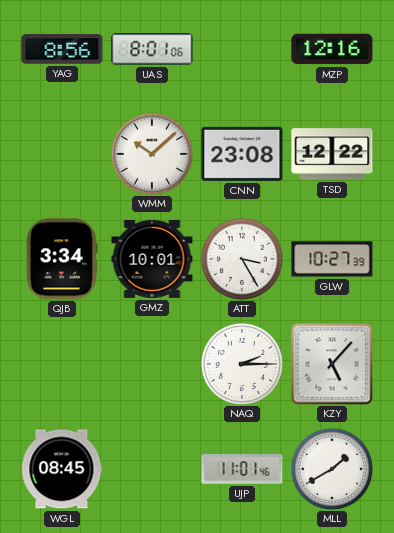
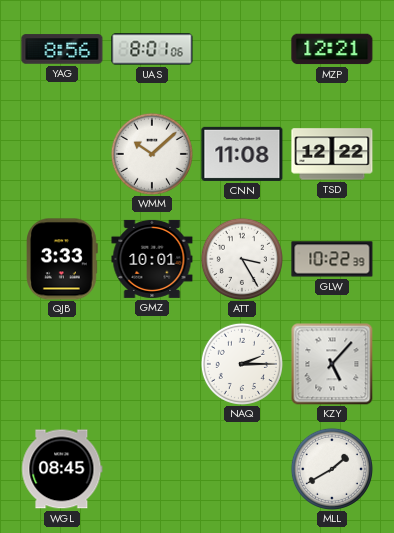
MZP: 12:16 -> 12:21 (332, 49)
CNN: 23:08 -> 11:08 (242, 154)
QJB: 3:34 -> 3:33 (63, 259)
GLW: 10:27 -> 10:22 (332, 259)
UJP: 11:01 -> none (242, 470)
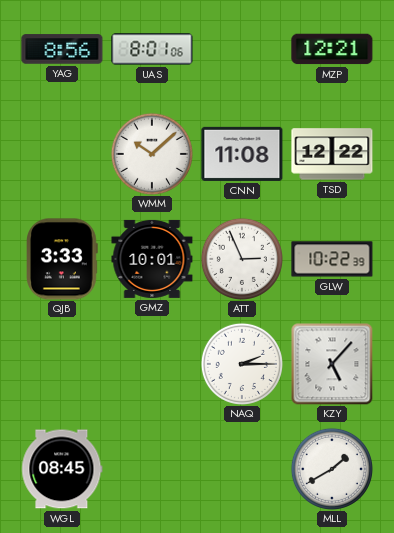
ATT: 3:25 -> 2:56 (242, 259)
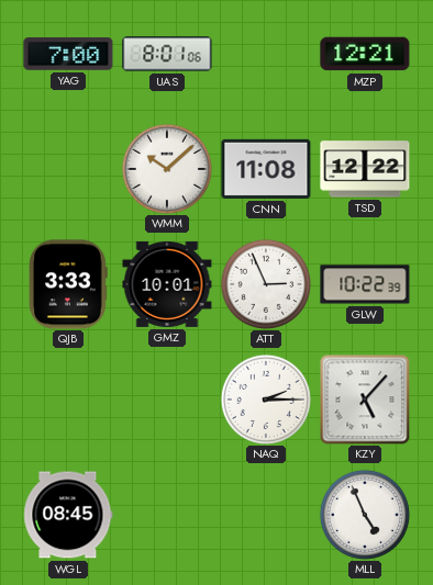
YAG: 8:56 -> 7:00 (68, 54)
MLL: 1:40 -> 4:56 (365, 515)
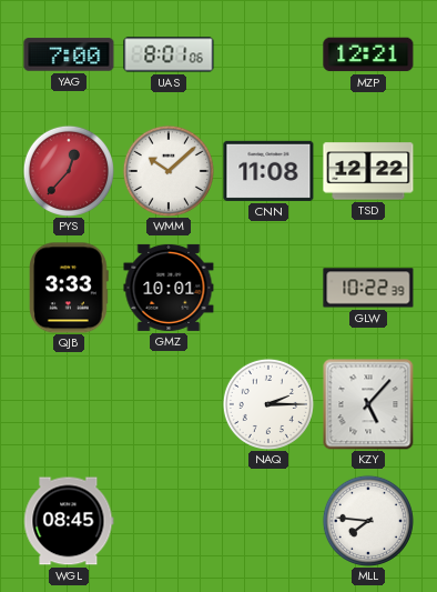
PYS: none -> 12:37 (69, 171)
ATT: 2:56 -> none (266, 284)
MLL: 4:56 -> 7:46 (368, 521)
